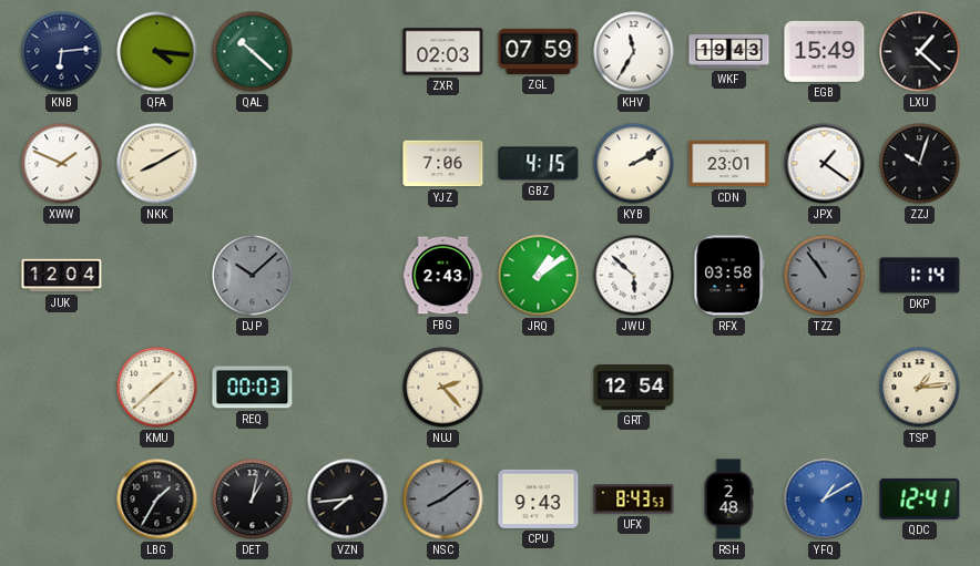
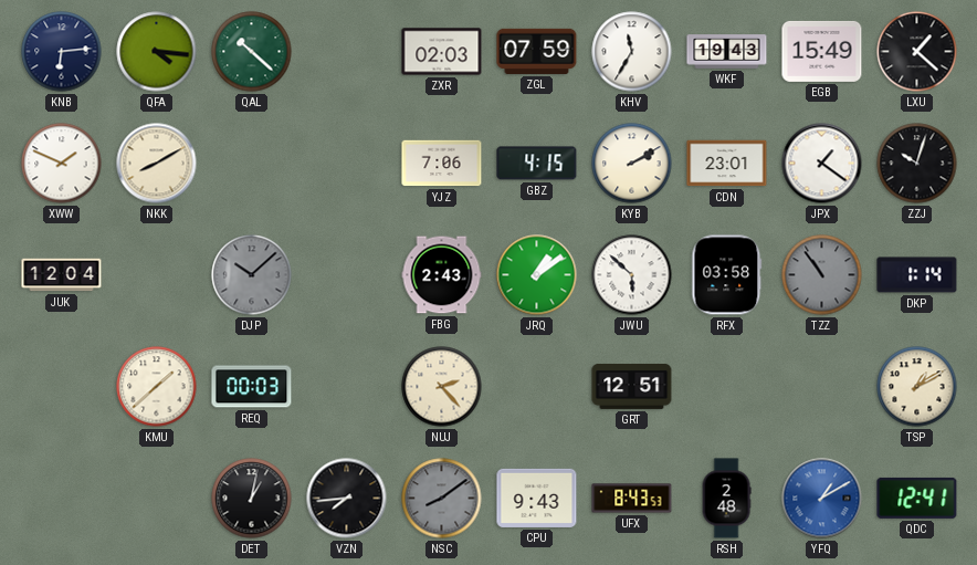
GRT: 12:54 -> 12:51 (632, 387)
TSP: 1:14 -> 1:10 (917, 387)
LBG: 1:35 -> none (157, 500)
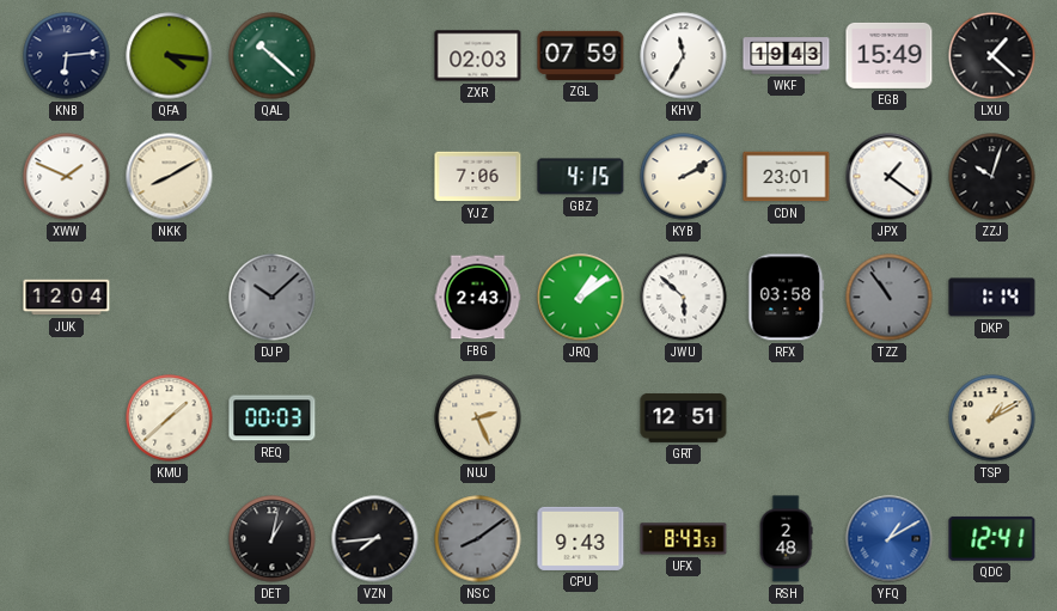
NUJ: 2:23 -> 2:26 (478, 418)
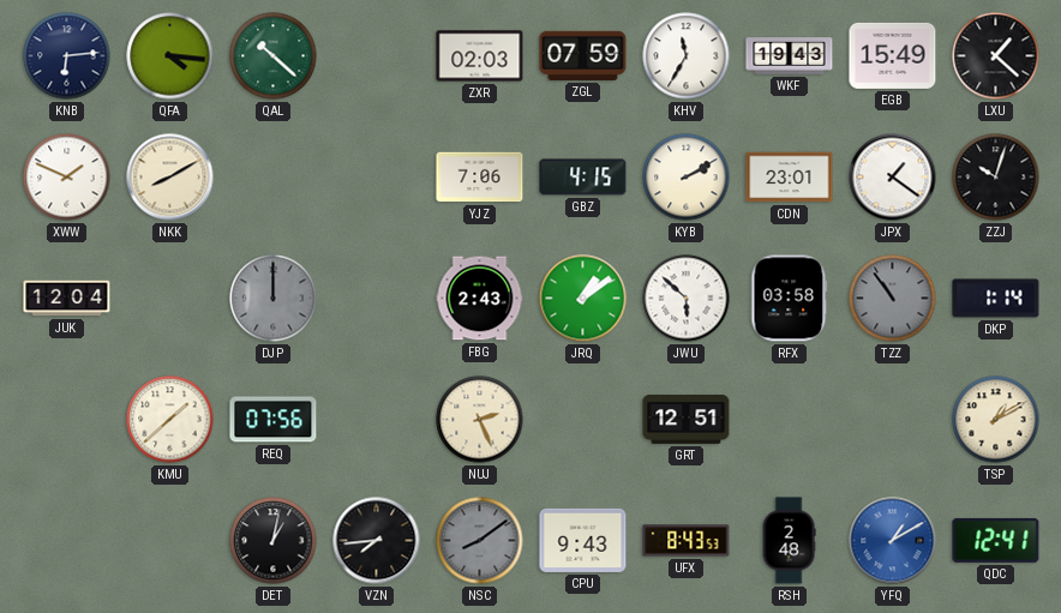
DJP: 10:08 -> 12:00 (274, 299)
REQ: 00:03 -> 07:56 (274, 420)
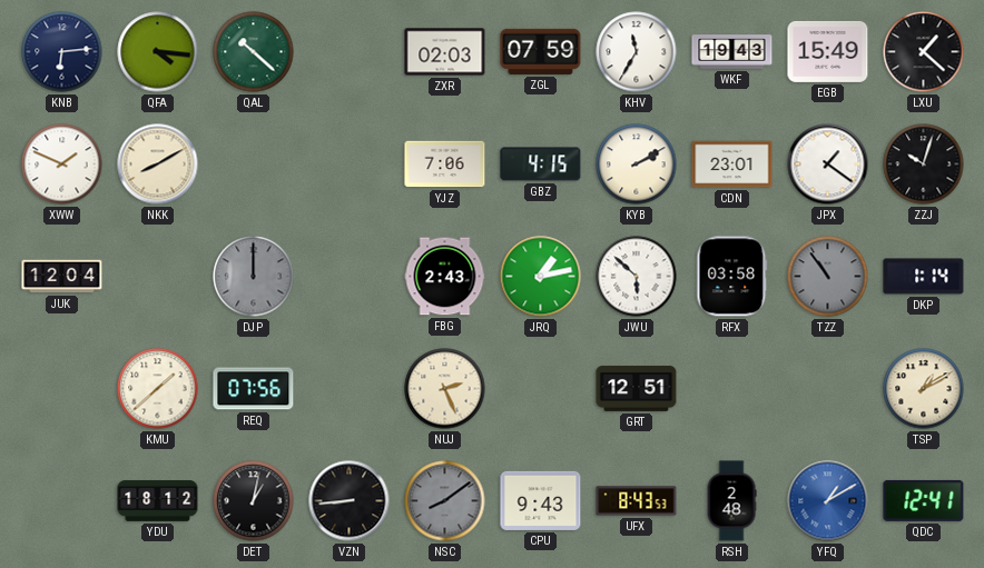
JRQ: 1:09 -> 1:13 (541, 277)
YDU: none -> 18:12 (158, 501)
VZN: 7:44 -> 8:44 (350, 501)
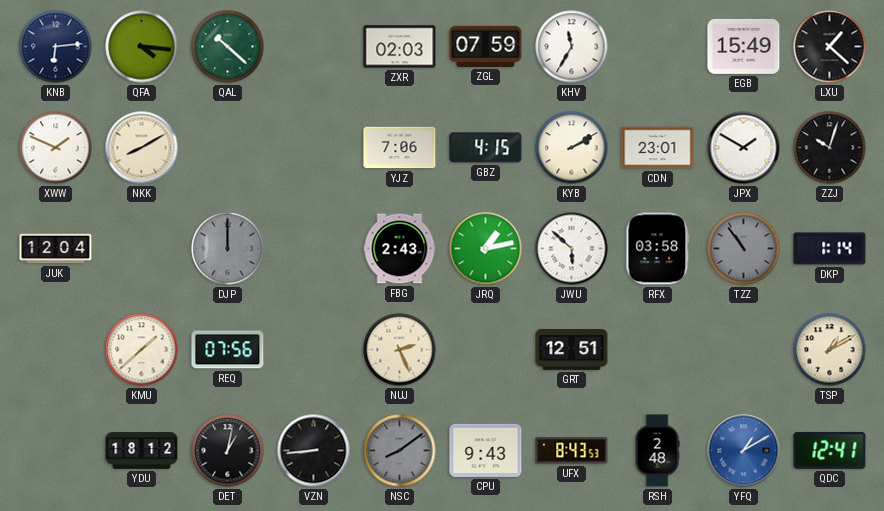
WKF: 19:43 -> none (732, 52)
JPX: 1:21 -> 1:50 (744, 148)
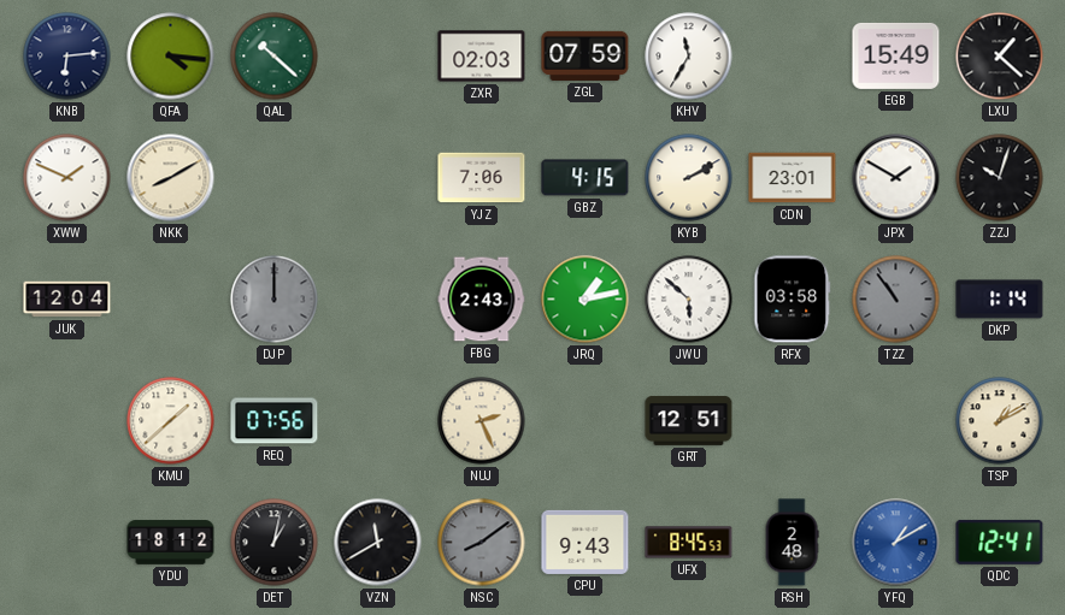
VZN: 8:44 -> 11:40 (378, 543)
UFX: 8:43 -> 8:45 (689, 543)
